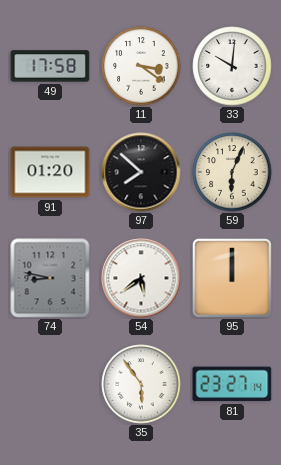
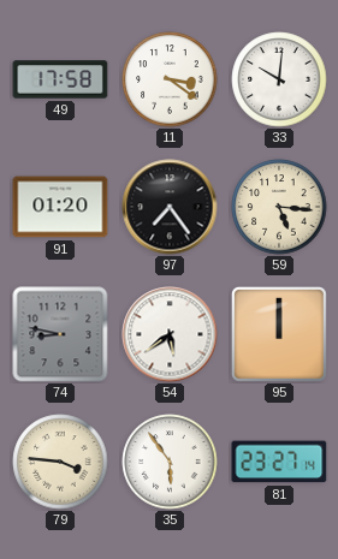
97: 7:52 -> 7:24 (170, 207)
59: 6:04 -> 5:16 (279, 207)
79: none -> 3:46 (60, 462)
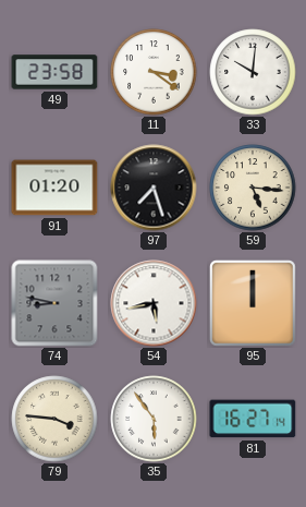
49: 17:58 -> 23:58 (54, 72)
97: 7:24 -> 7:27 (154, 188)
54: 5:39 -> 5:43 (154, 303)
81: 23:27 -> 16:27 (253, 419)
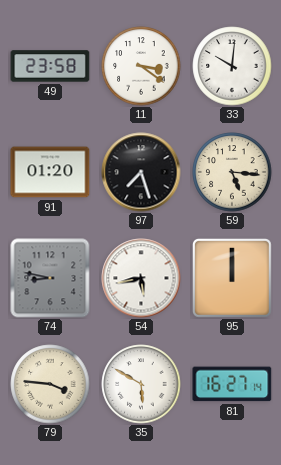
35: 5:54 -> 5:50 (141, 384)
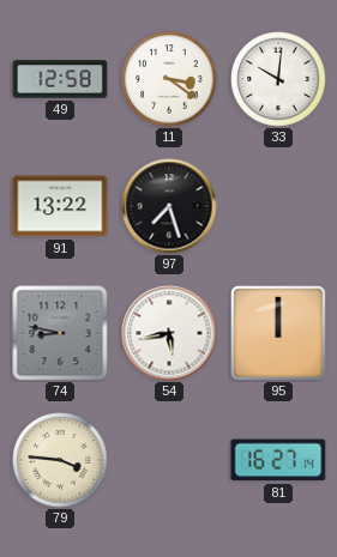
49: 23:58 -> 12:58 (60, 79)
91: 01:20 -> 13:22 (60, 206)
59: 5:16 -> none (232, 172)
35: 5:50 -> none (141, 384)
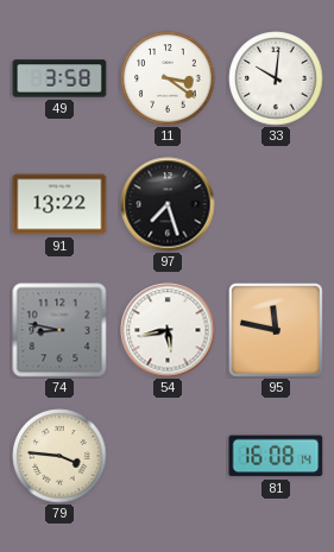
49: 12:58 -> 3:58 (59, 78)
95: 12:00 -> 11:47 (276, 330)
81: 16:27 -> 16:08 (276, 456)
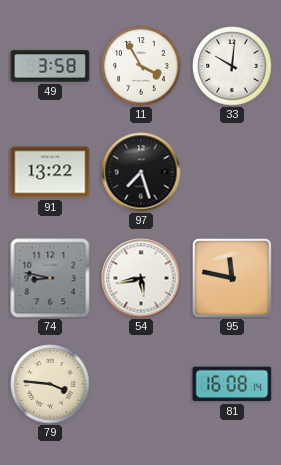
11: 3:21 -> 3:55 (141, 66)
